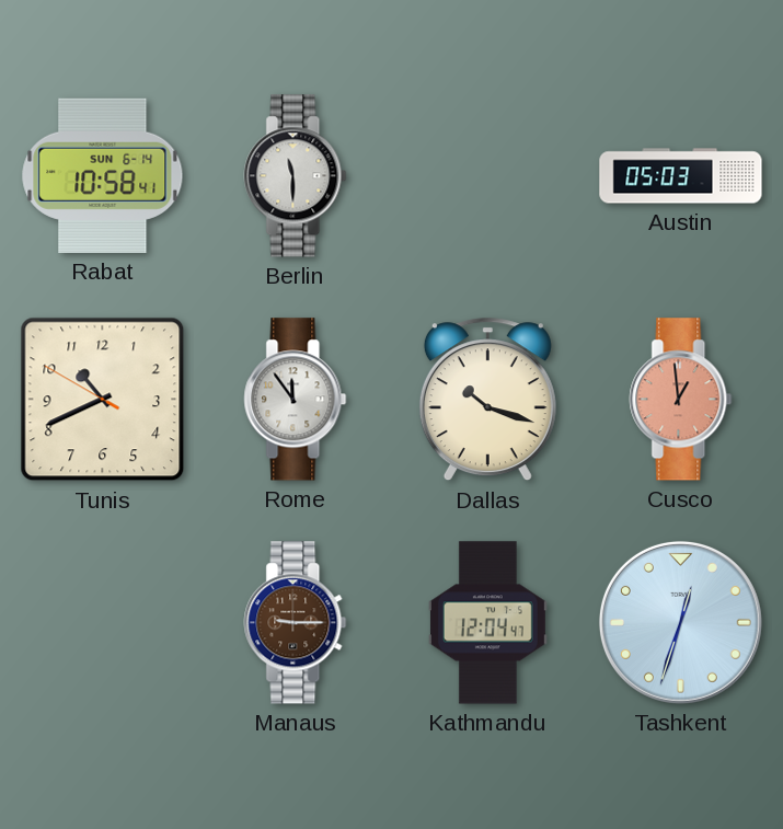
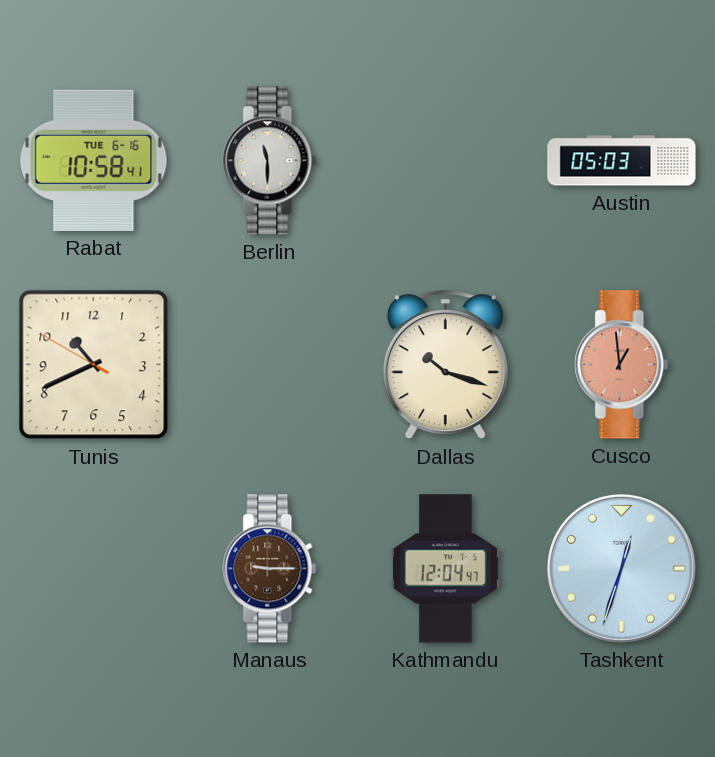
Rabat date: SUN 6-14 -> TUE 6-16 (94, 160)
Rome: 11:54 -> none (296, 400)
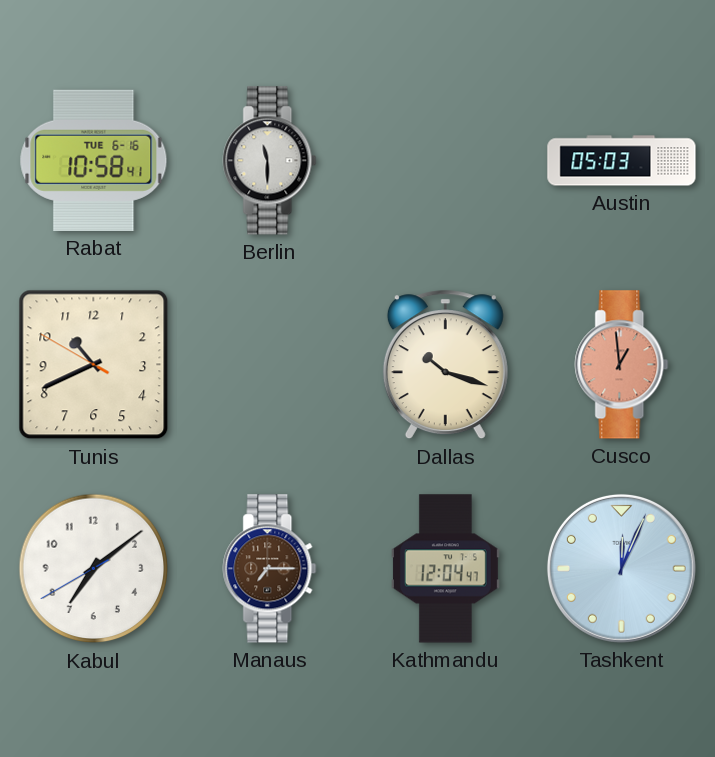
Kabul: none -> 7:08 (94, 569)
Manaus: 9:15 -> 7:15 (270, 569)
Tashkent: 12:33 -> 12:04 (621, 568)
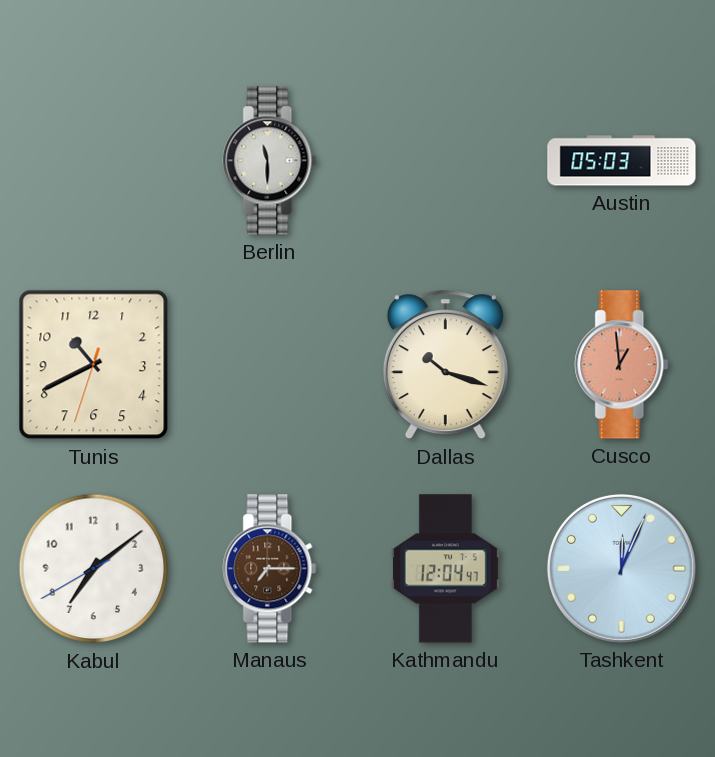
Rabat: 10:58 -> none (94, 160)
Tunis: 10:40:50 -> 10:40:33 (94, 365)
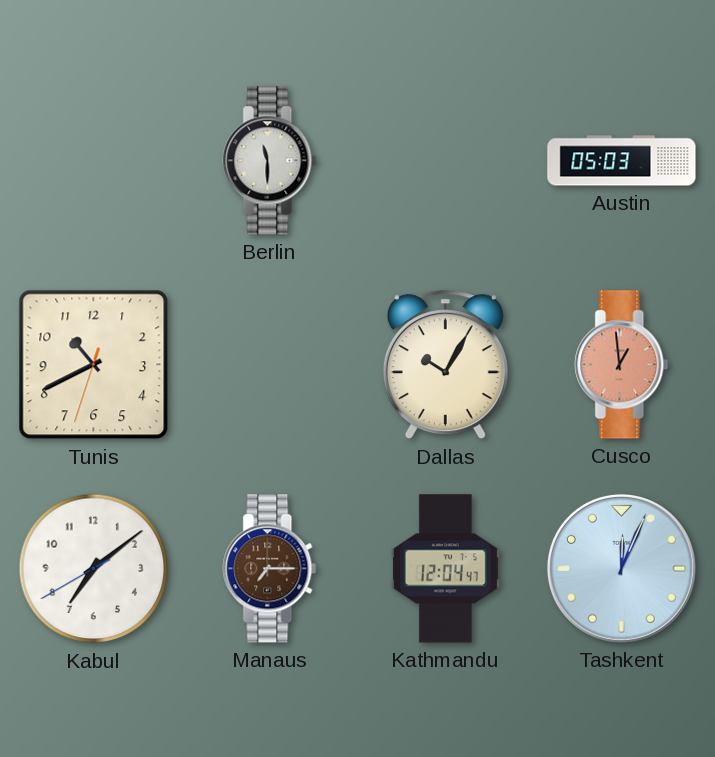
Dallas: 10:18 -> 10:05 (445, 365)
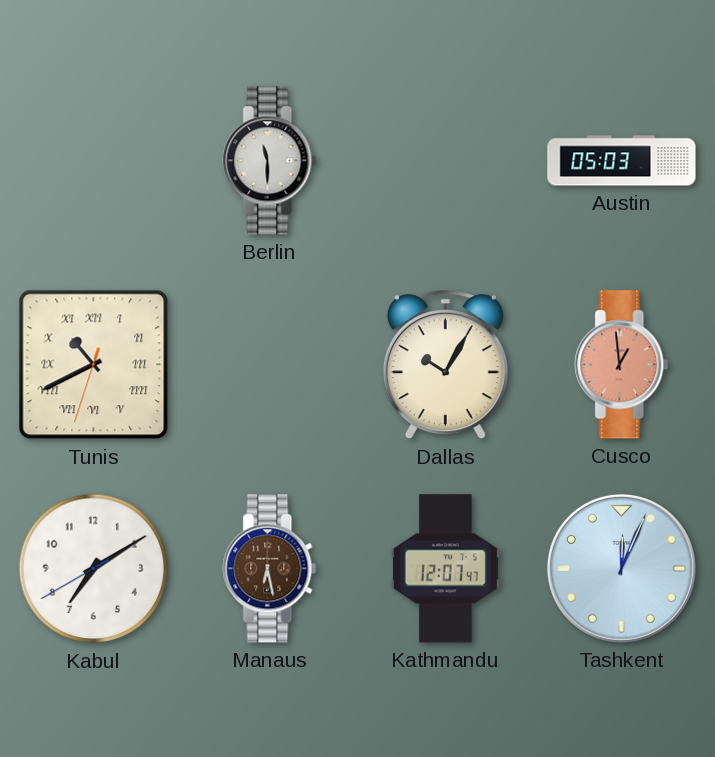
Tunis numerals: Arabic -> Roman (94, 365)
Kabul: 7:08 -> 7:09 (94, 569)
Manaus: 7:15 -> 6:28 (270, 569)
Kathmandu: 12:04 -> 12:07 (445, 569)
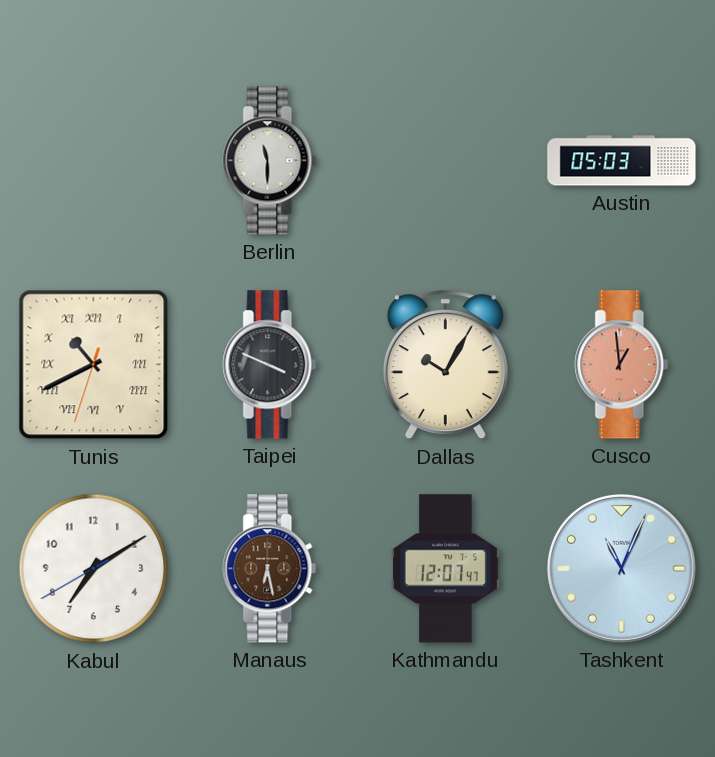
Taipei: none -> 3:49 (270, 365)
Tashkent: 12:04 -> 11:04 (621, 568)
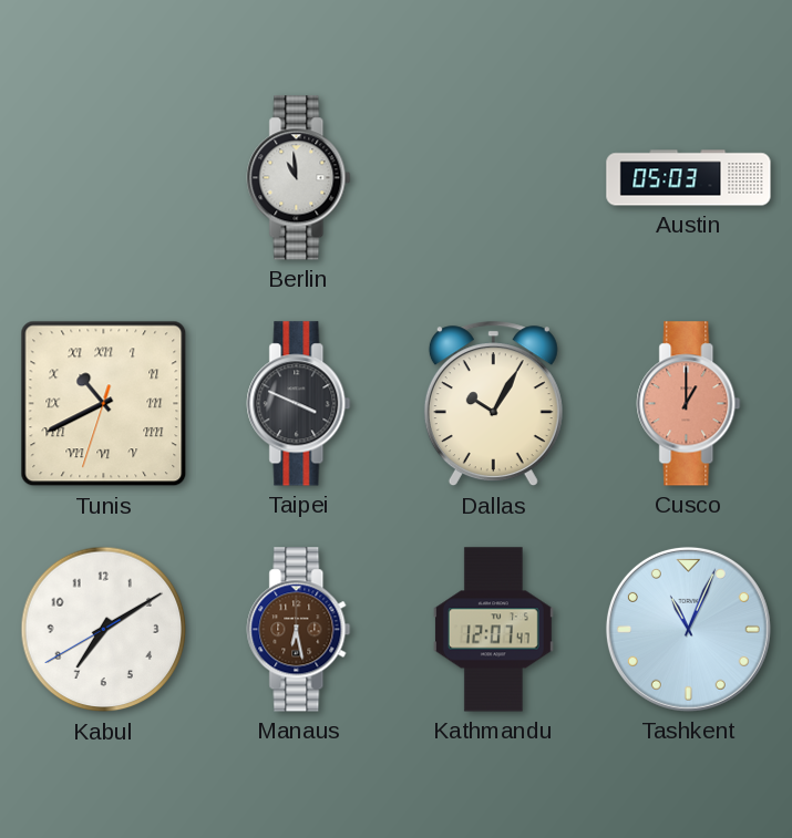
Berlin: 11:30 -> 10:59 (299, 178)
Cusco: 12:59 -> 1:00 (689, 404)
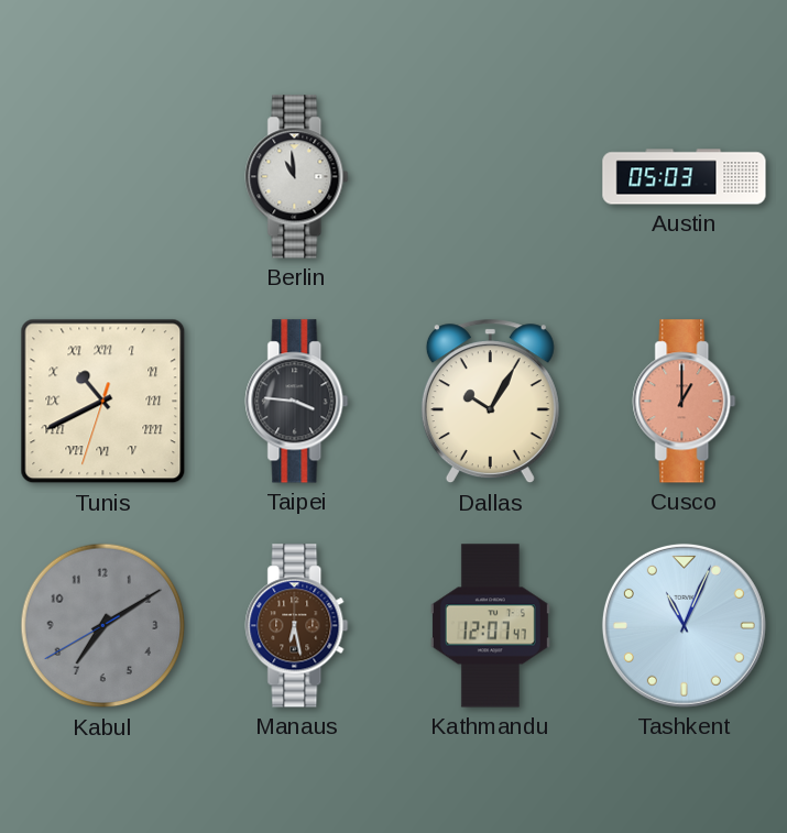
Taipei: 3:49 -> 3:46 (297, 402)
Kabul dial: white -> grey (103, 626)
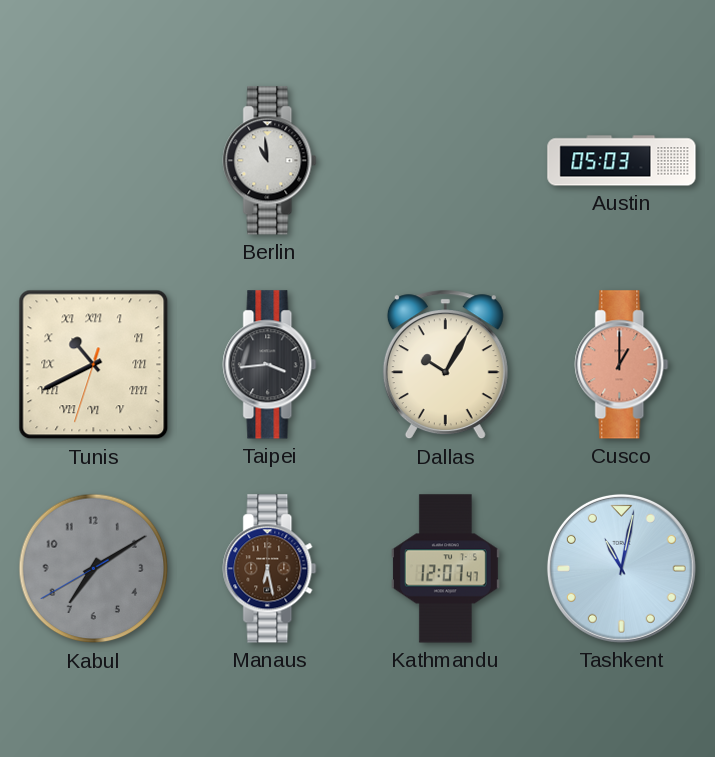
Taipei: 3:46 -> 3:44 (270, 365)
Tashkent: 11:04 -> 11:02 (621, 568)
